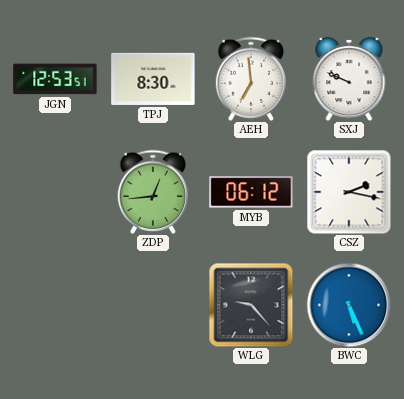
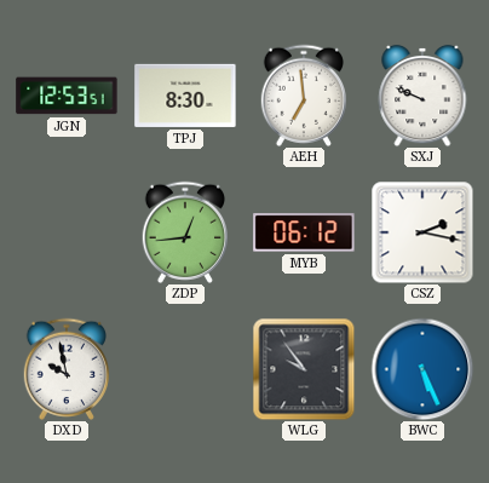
DXD: none -> 9:58 (65, 369)
WLG: 9:23 -> 9:54 (304, 369)
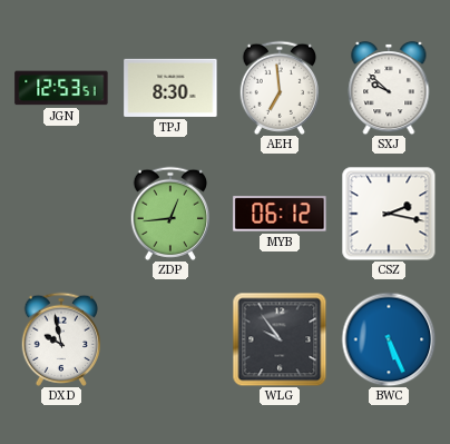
SXJ: 9:49 -> 9:52 (389, 88)
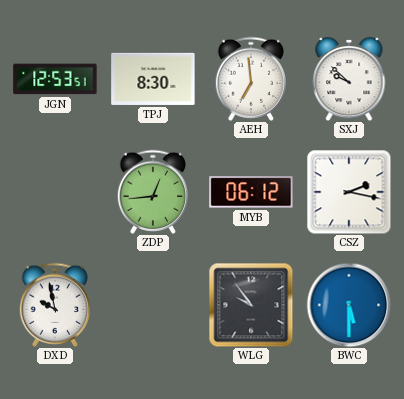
BWC: 5:26 -> 5:30 (349, 305)
